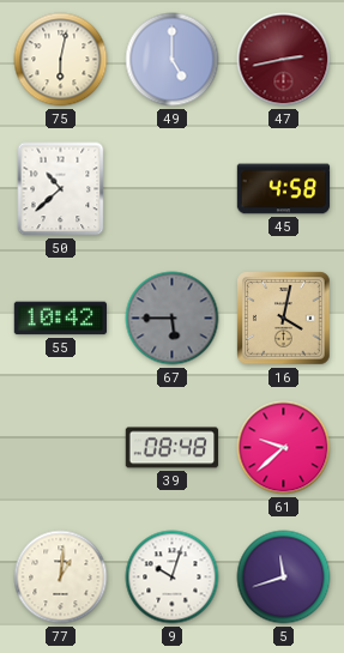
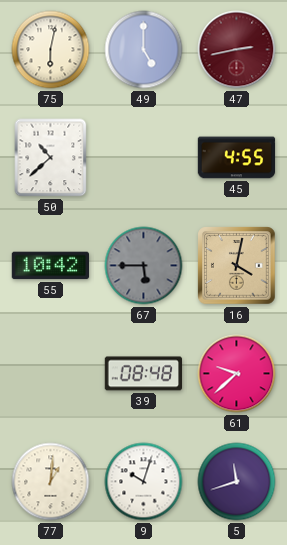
45: 4:58 -> 4:55 (237, 158)
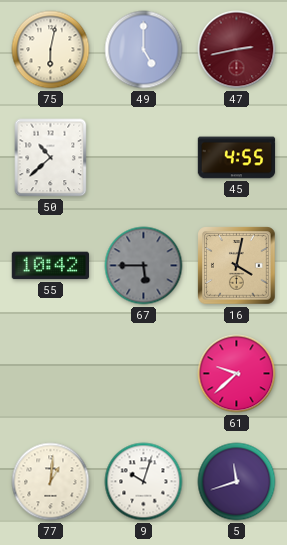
39: 08:48 -> none (144, 374)
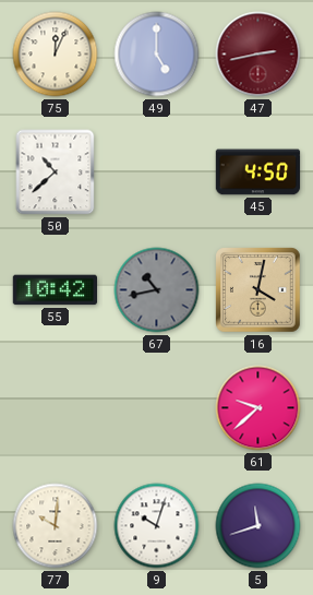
75: 6:02 -> 12:04 (56, 55)
45: 4:55 -> 4:50 (258, 172)
67: 5:45 -> 10:43 (157, 290)
77: 1:01 -> 10:01 (56, 526)
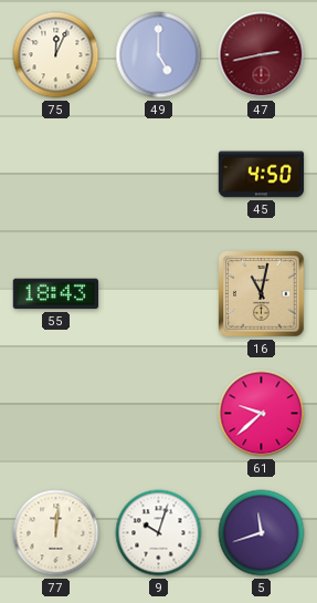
50: 10:38 -> none (56, 172)
55: 10:42 -> 18:43 (56, 294)
67: 10:43 -> none (157, 290)
16: 4:02 -> 11:02 (262, 294)
77: 10:01 -> 12:01 (56, 533)
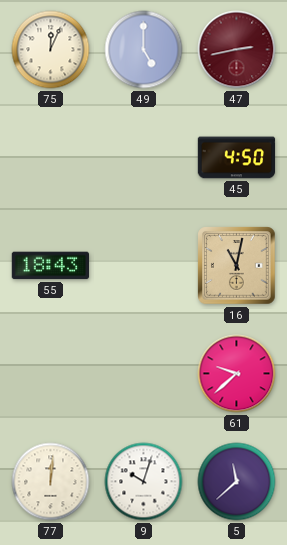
5: 11:42 -> 11:38 (237, 482)
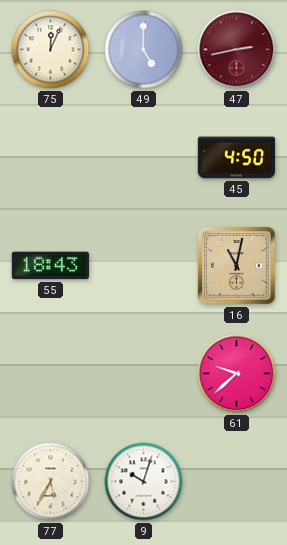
77: 12:01 -> 5:35 (51, 482)
5: 11:38 -> none (237, 482)
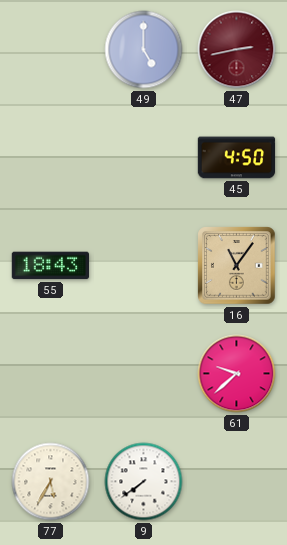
75: 12:04 -> none (51, 50)
16: 11:02 -> 11:06 (237, 266)
9: 10:03 -> 7:39 (144, 482)
